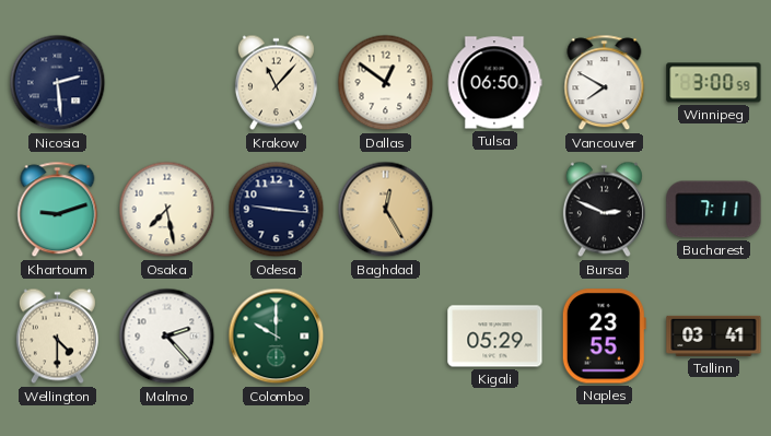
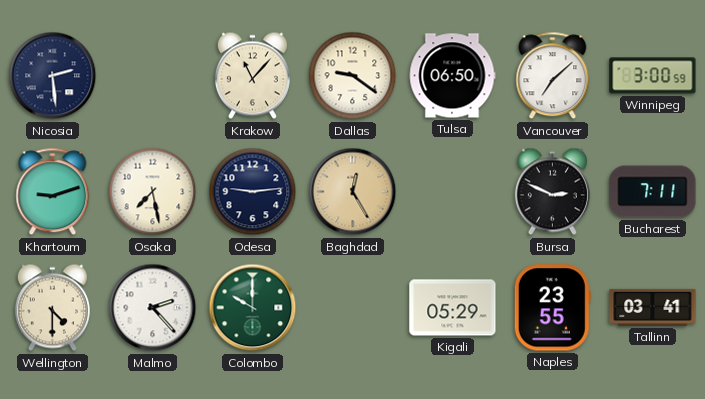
Dallas: 12:51 -> 9:21 (353, 76)
Vancouver: 7:50 -> 7:08 (553, 76)
Odesa: 9:16 -> 9:14 (253, 192)
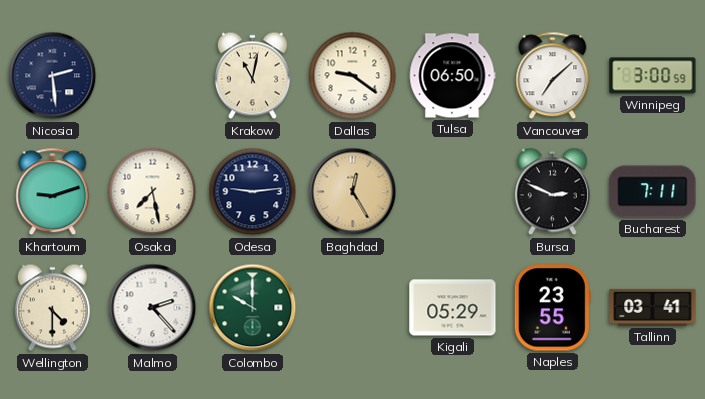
Krakow: 11:07 -> 11:02 (252, 76)
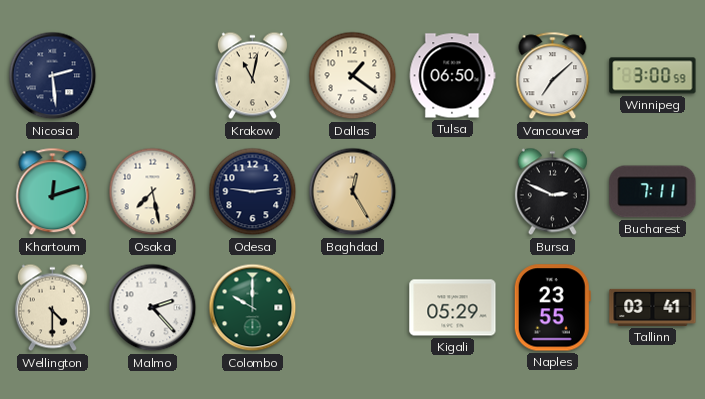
Dallas: 9:21 -> 1:21 (353, 76)
Khartoum: 9:12 -> 12:12 (53, 192)
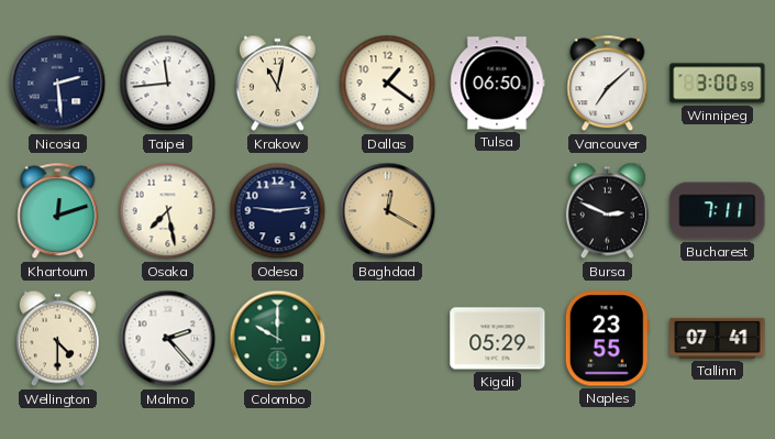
Taipei: none -> 11:44 (168, 84)
Baghdad: 12:25 -> 12:20 (388, 211)
Tallinn: 03:41 -> 07:41 (718, 338)
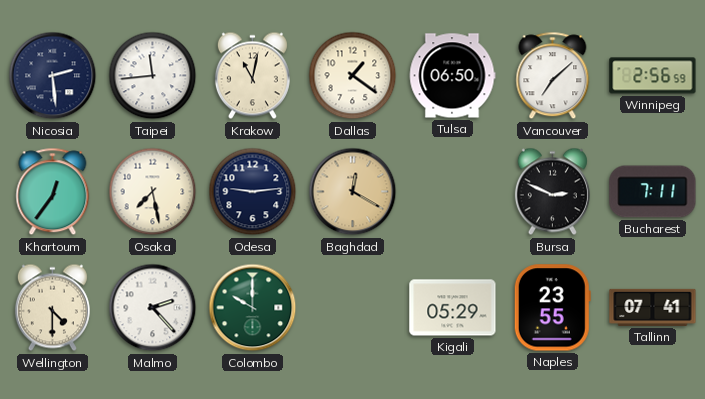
Winnipeg: 3:00 -> 2:56 (653, 76)
Khartoum: 12:12 -> 12:36 (53, 192)
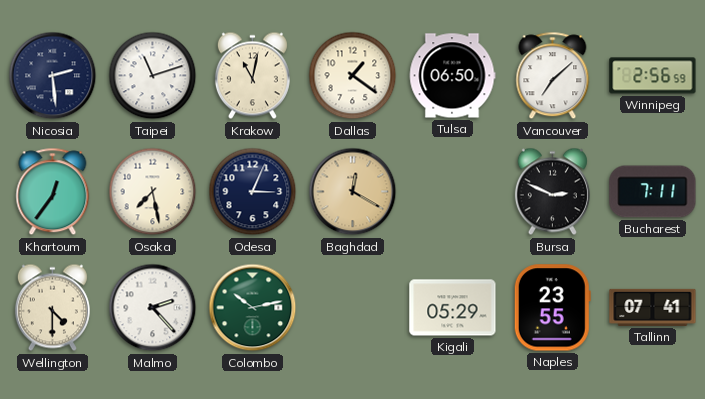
Taipei: 11:44 -> 11:12 (153, 76)
Odesa: 9:14 -> 3:04 (253, 192)
Colombo: 10:00 -> 10:13 (253, 308)
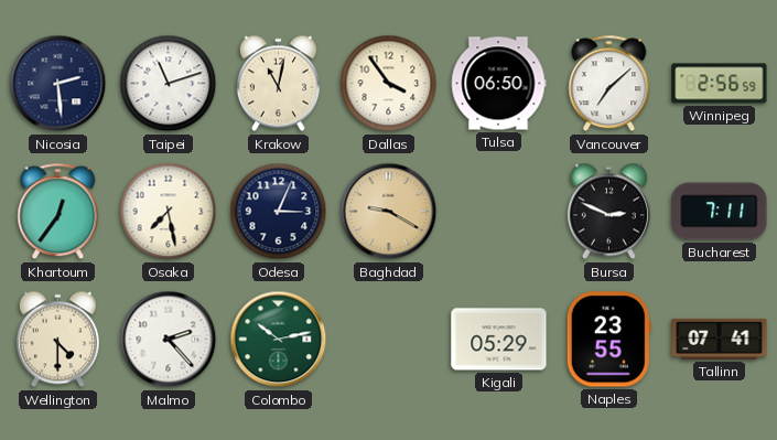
Dallas: 1:21 -> 3:54 (389, 84)
Baghdad: 12:20 -> 9:20 (389, 212)
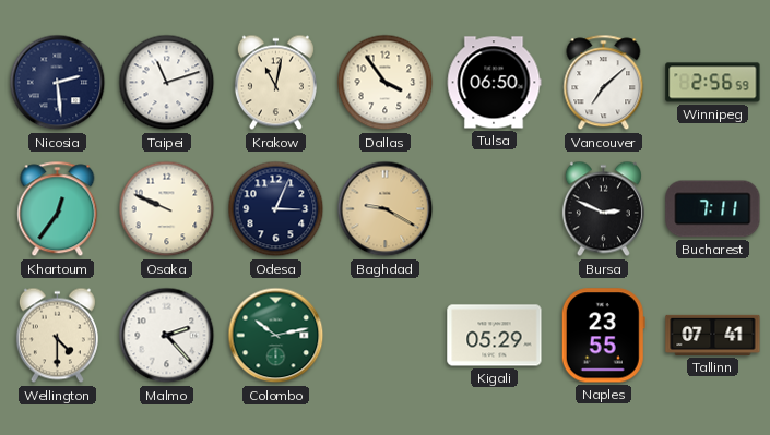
Osaka: 7:28 -> 9:49 (167, 209)
